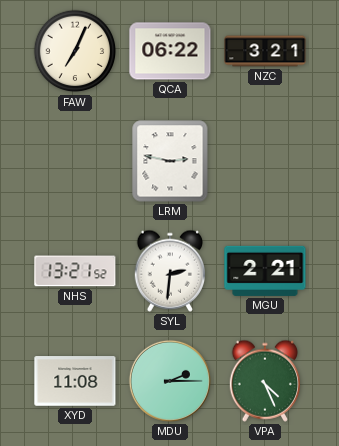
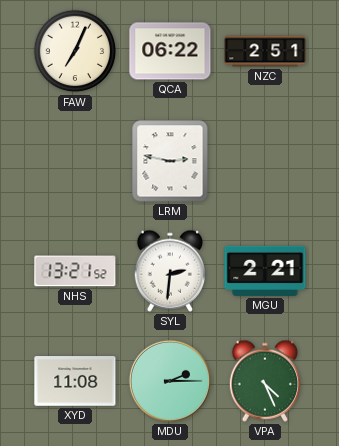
NZC: 3:21 -> 2:51 (265, 51)
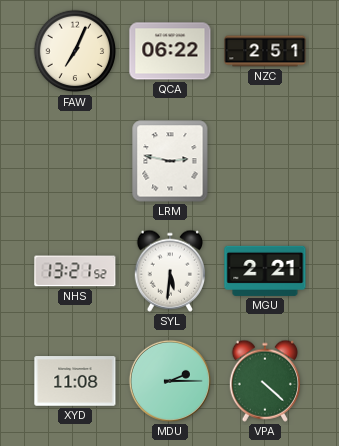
SYL: 2:31 -> 5:31 (169, 271)
VPA: 4:26 -> 4:22 (264, 381)
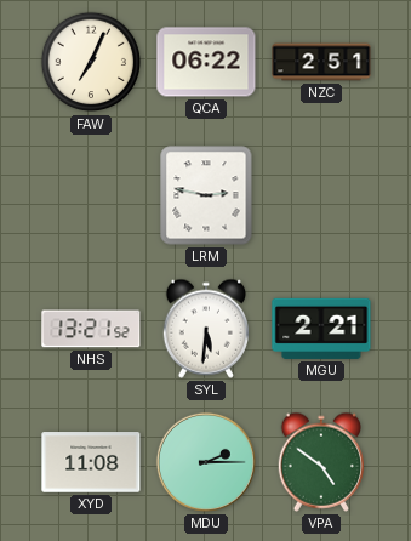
VPA: 4:22 -> 4:51 (320, 462)
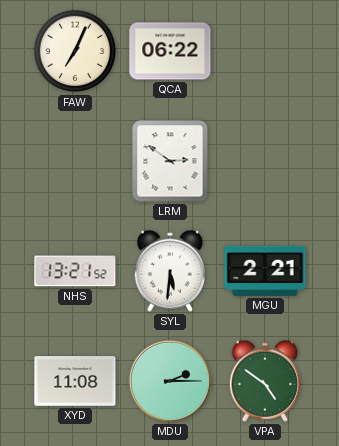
NZC: 2:51 -> none (321, 62)
LRM: 2:47 -> 2:51 (170, 161)
